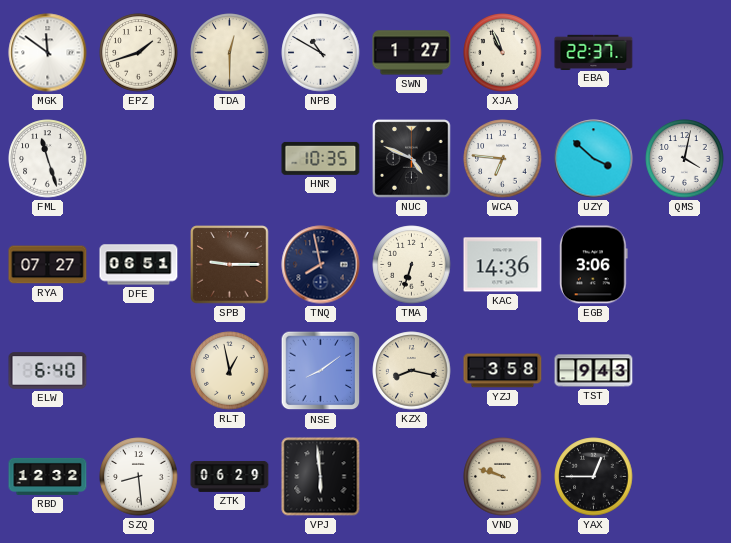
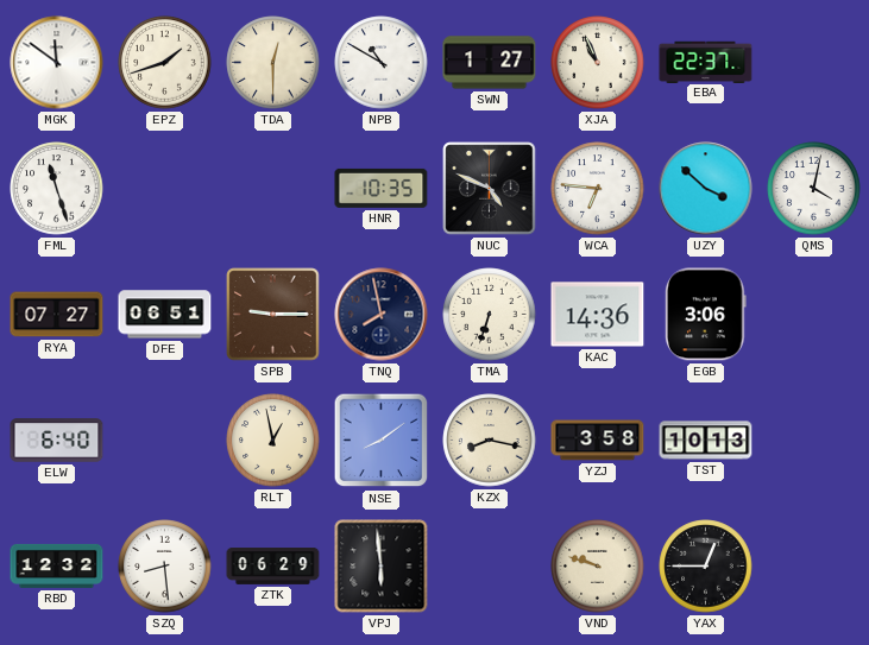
TST: 9:43 -> 10:13 (706, 441)
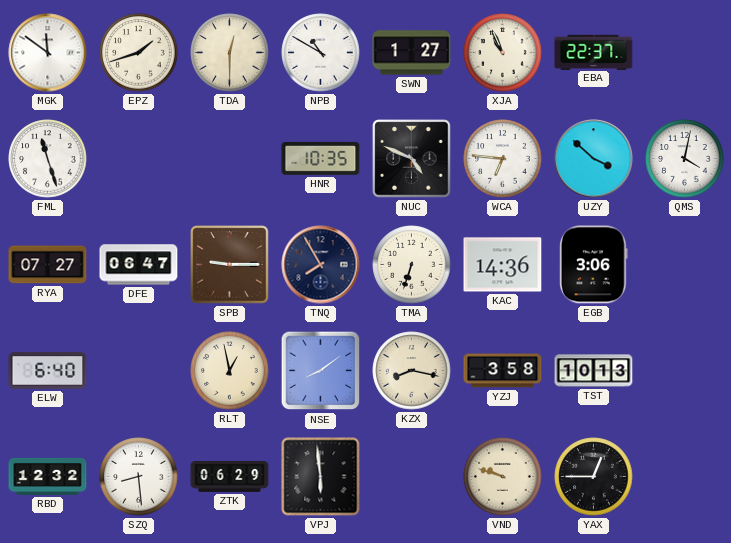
DFE: 06:51 -> 06:47 (139, 265)
TNQ: 7:58 -> 7:55 (321, 265)
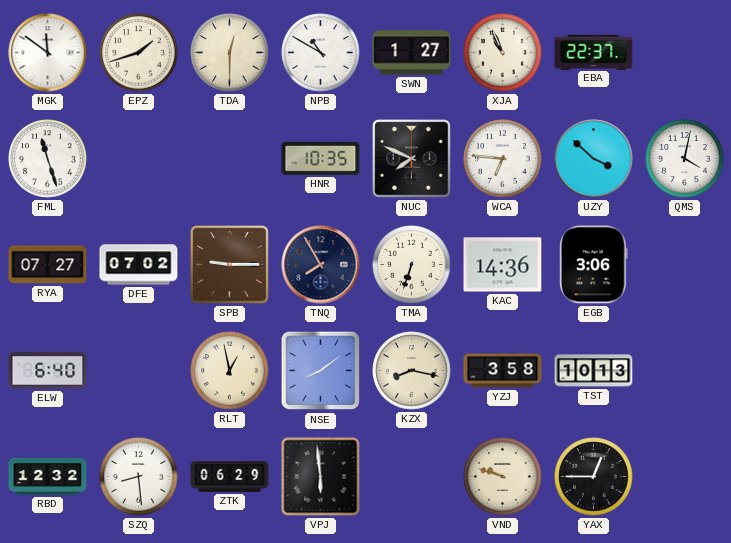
NUC: 4:49 -> 7:49 (412, 159)
DFE: 06:47 -> 07:02 (139, 265)
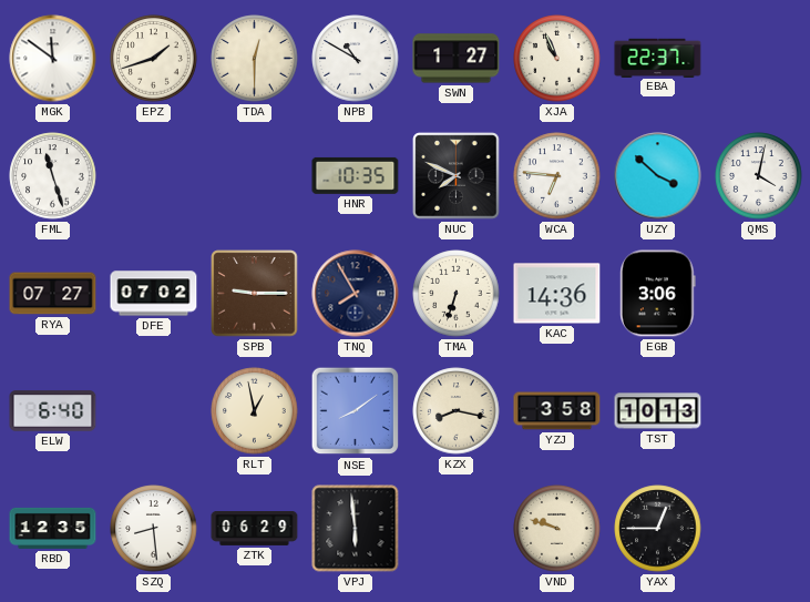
RBD: 12:32 -> 12:35 (53, 528)
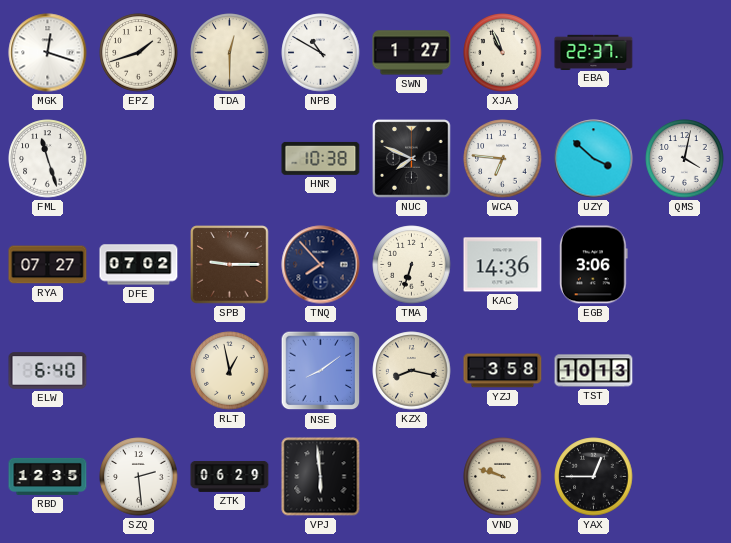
MGK: 11:51 -> 12:18 (48, 53)
HNR: 10:35 -> 10:38 (321, 158)
TNQ: 7:55 -> 7:53 (321, 265)
SZQ: 8:29 -> 2:29 (139, 477)
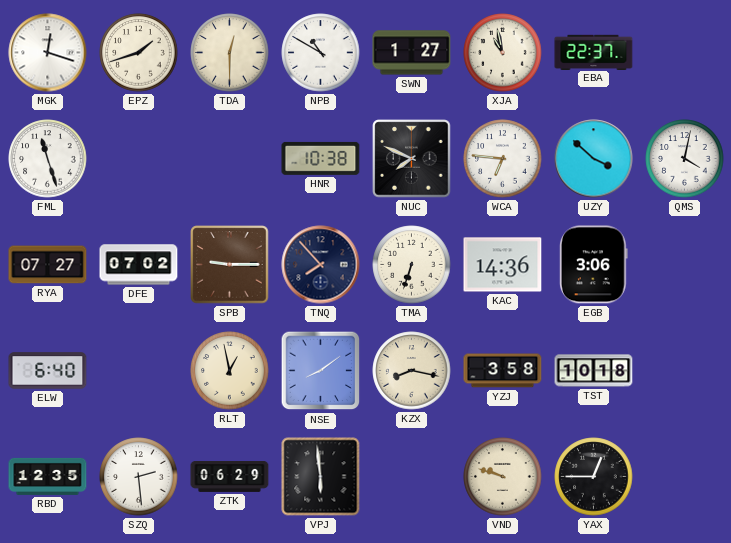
XJA: 10:56 -> 10:58 (503, 53)
TST: 10:13 -> 10:18 (594, 371)
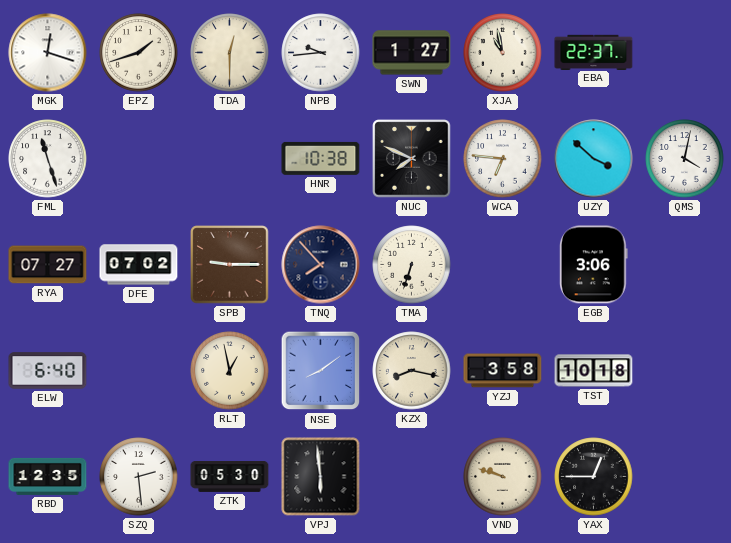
NPB: 10:50 -> 9:44 (321, 53)
KAC: 14:36 -> none (503, 265)
ZTK: 06:29 -> 05:30 (230, 477)
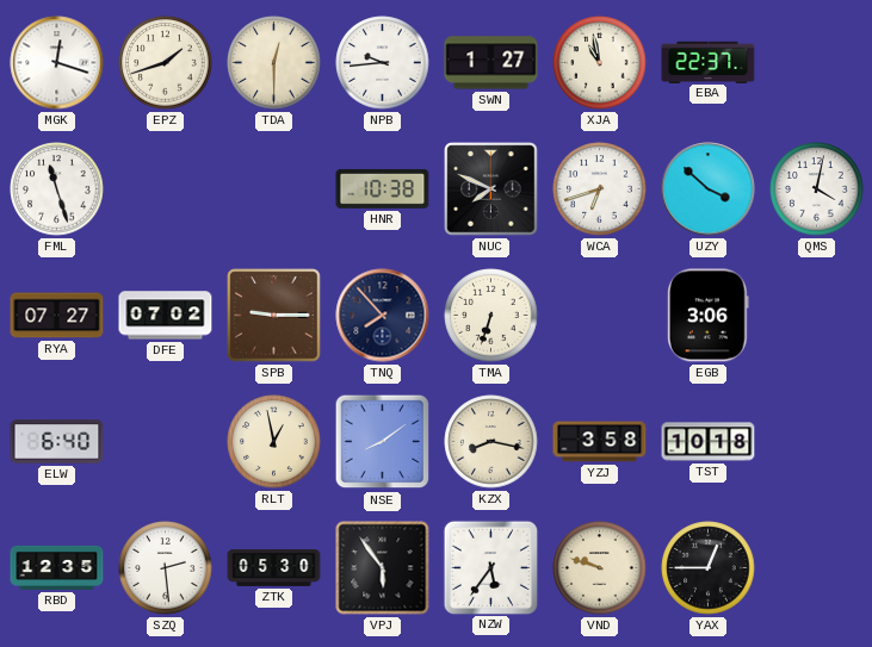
WCA: 6:46 -> 6:42 (600, 189)
VPJ: 5:59 -> 5:54 (383, 568)
NZW: none -> 5:36 (490, 567)
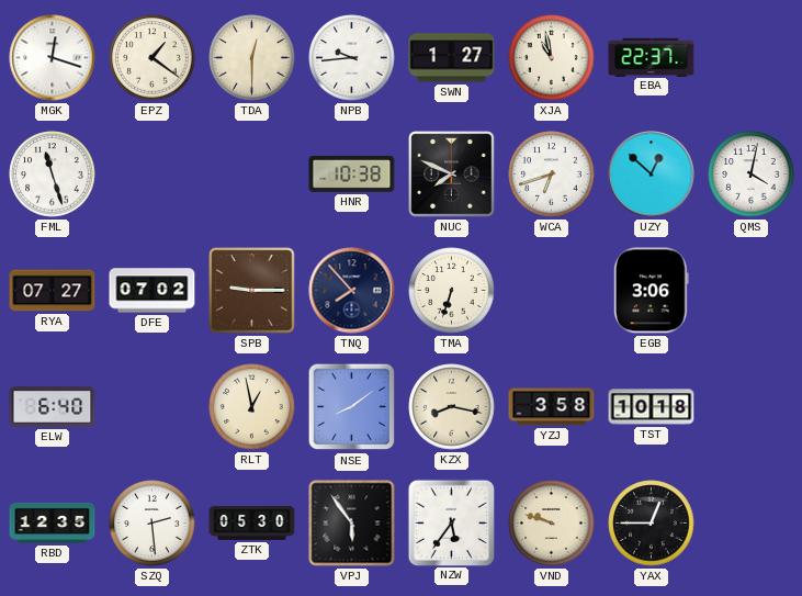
EPZ: 1:42 -> 1:21 (153, 58)
UZY: 3:52 -> 12:52 (652, 175)
